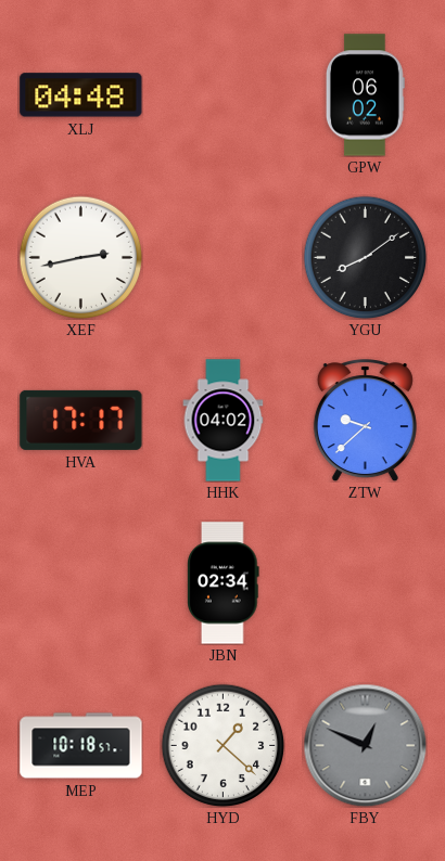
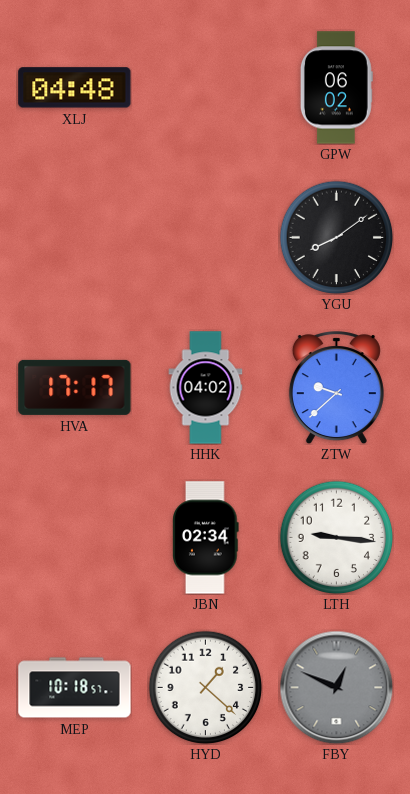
XEF: 2:43 -> none (80, 257)
LTH: none -> 9:16 (336, 537)
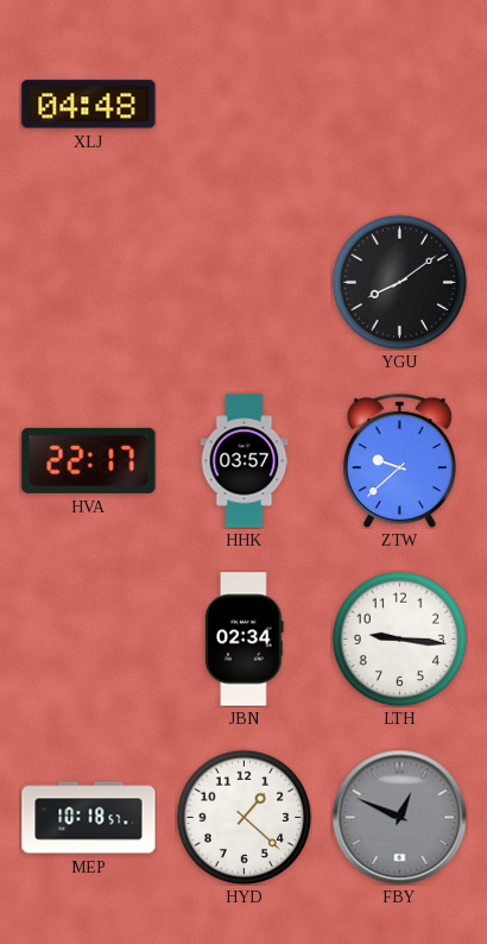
GPW: 06:02 -> none (336, 88)
HVA: 17:17 -> 22:17 (89, 460)
HHK: 04:02 -> 03:57 (245, 461)
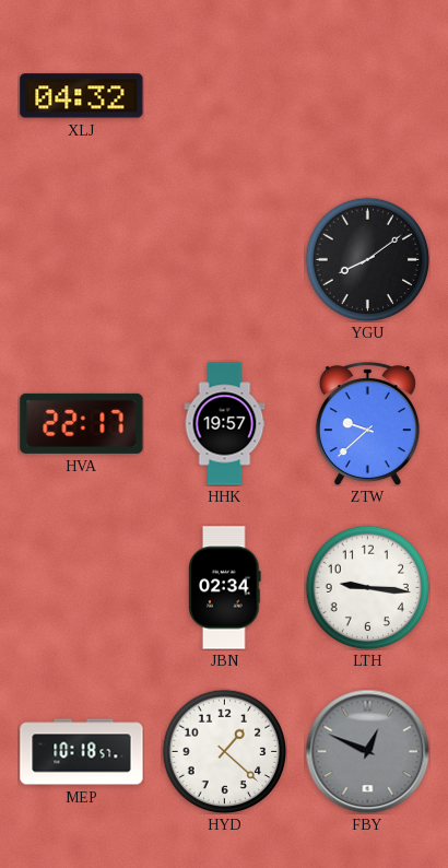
XLJ: 04:48 -> 04:32 (82, 96)
HHK: 03:57 -> 19:57 (225, 424)
